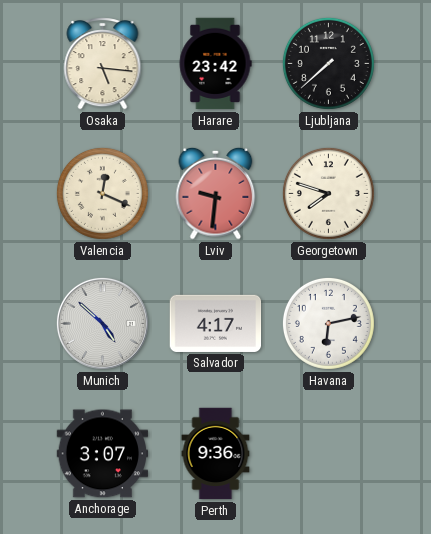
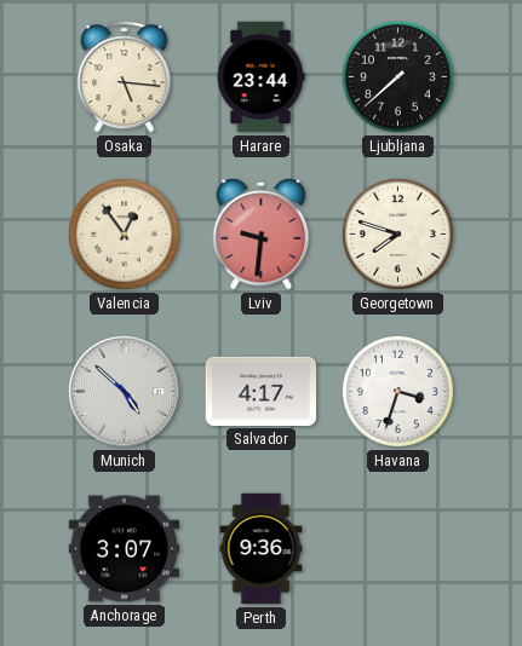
Harare: 23:42 -> 23:44 (260, 77)
Valencia: 12:19 -> 12:54 (124, 233)
Havana: 6:13 -> 3:33 (397, 391)
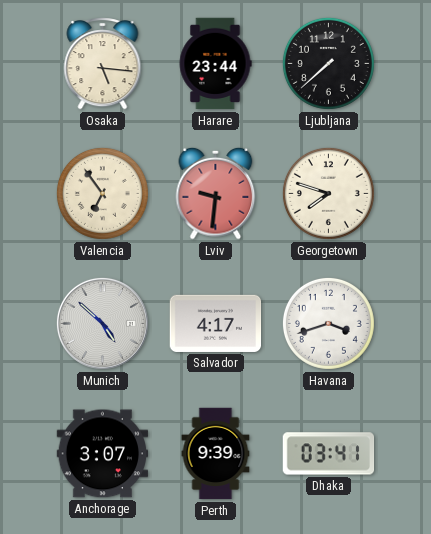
Valencia: 12:54 -> 6:54 (102, 193)
Havana: 3:33 -> 3:42 (328, 323)
Perth: 9:36 -> 9:39 (216, 454)
Dhaka: none -> 03:41 (329, 454)
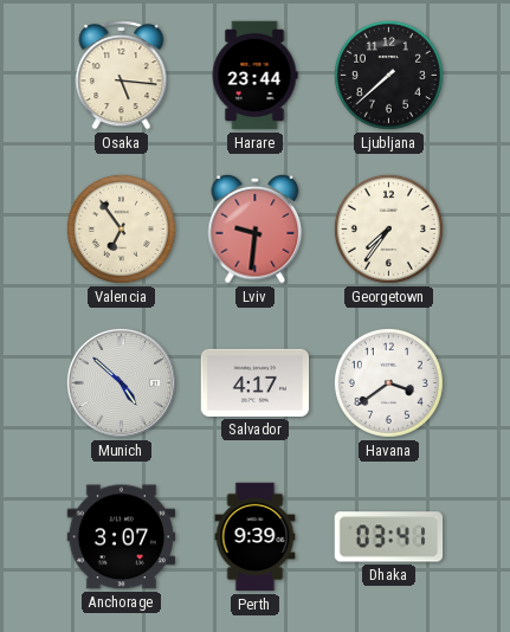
Georgetown: 7:48 -> 7:36 (388, 228)
Havana: 3:42 -> 3:39 (388, 382)
